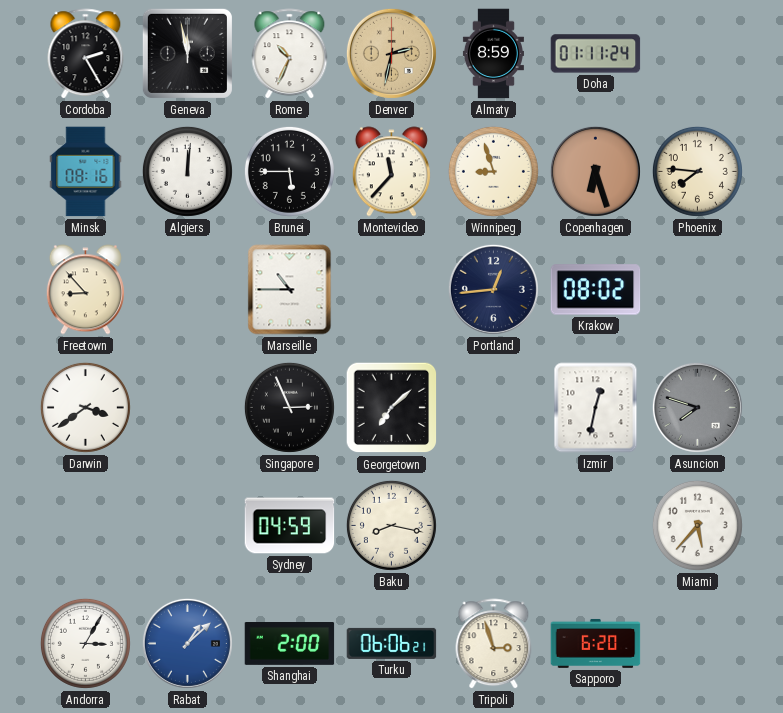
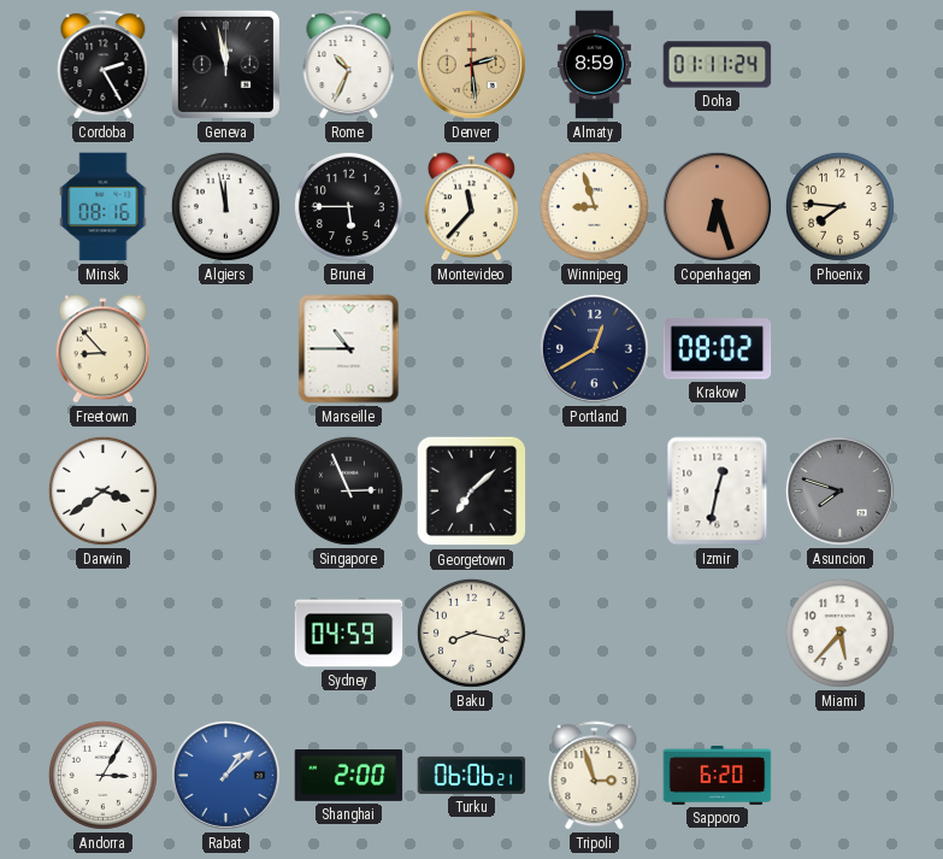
Denver: 2:32 -> 2:29 (471, 64)
Algiers: 12:01 -> 11:58 (225, 206)
Portland: 12:44 -> 12:40 (594, 348)
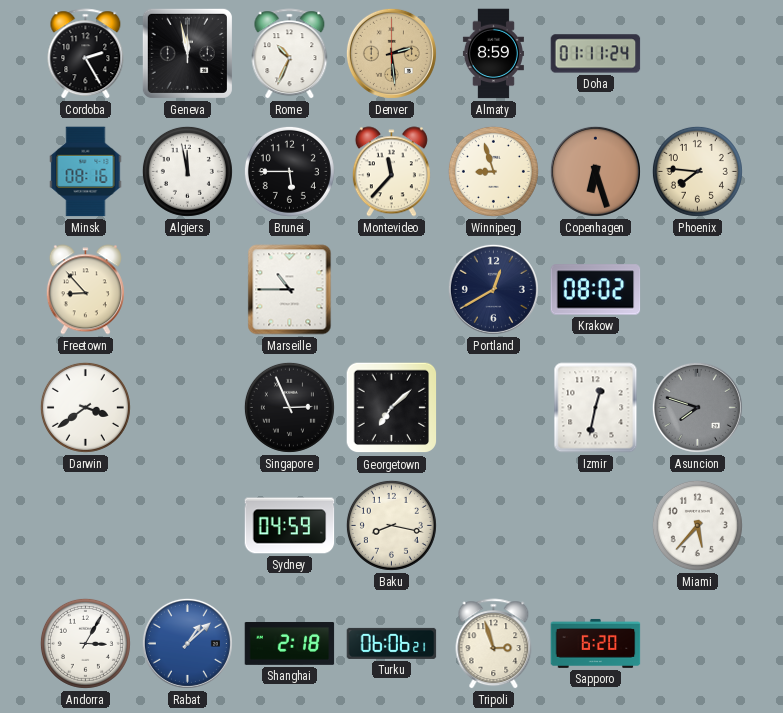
Shanghai: 2:00 -> 2:18 (290, 644)
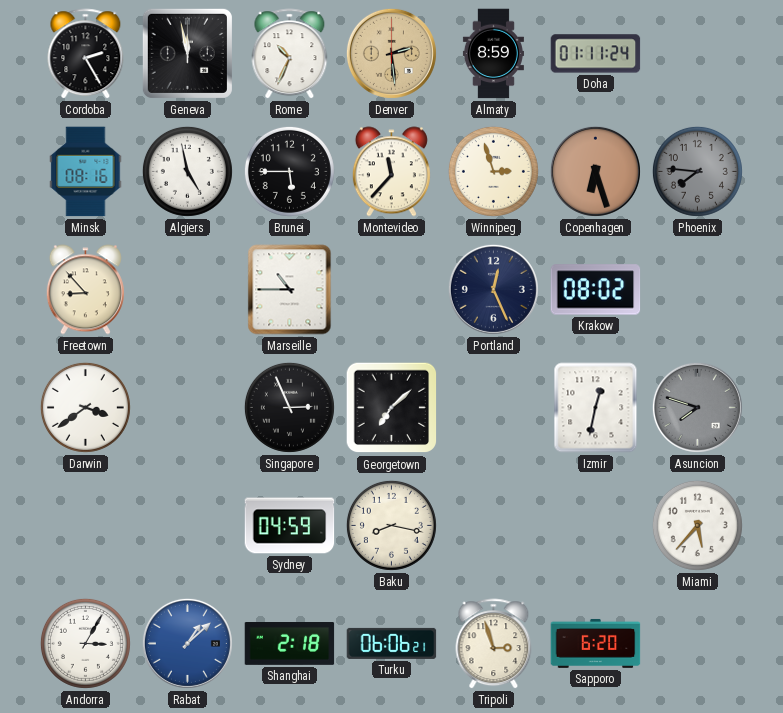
Algiers: 11:58 -> 4:58 (187, 171)
Winnipeg: 8:57 -> 2:57 (493, 171)
Phoenix dial: cream -> grey (697, 171)
Portland: 12:40 -> 12:26 (493, 289)
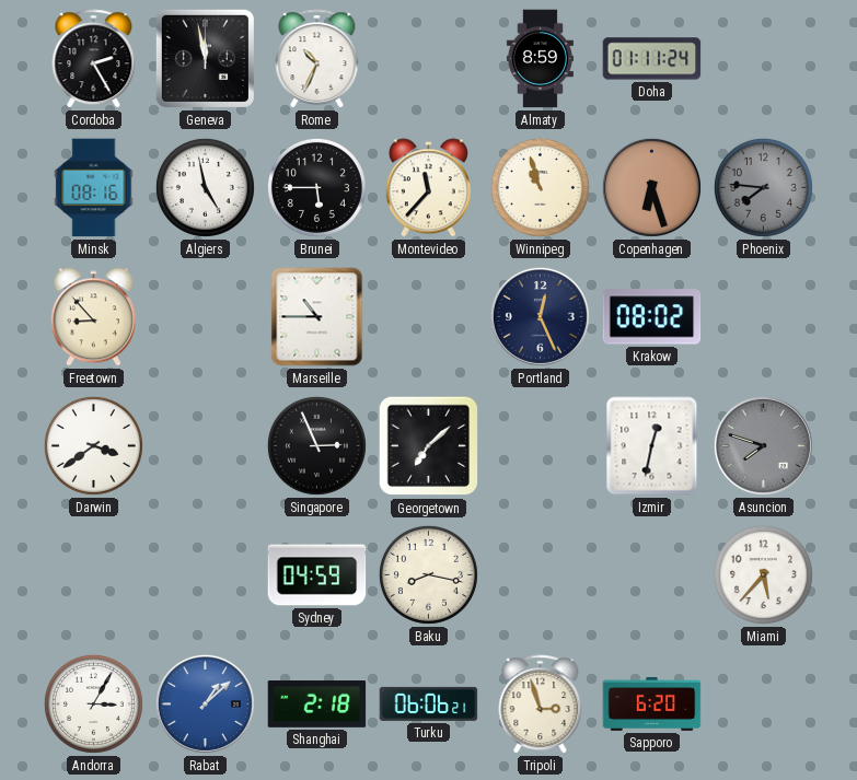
Denver: 2:29 -> none (391, 53)
Winnipeg: 2:57 -> 10:57 (540, 187)
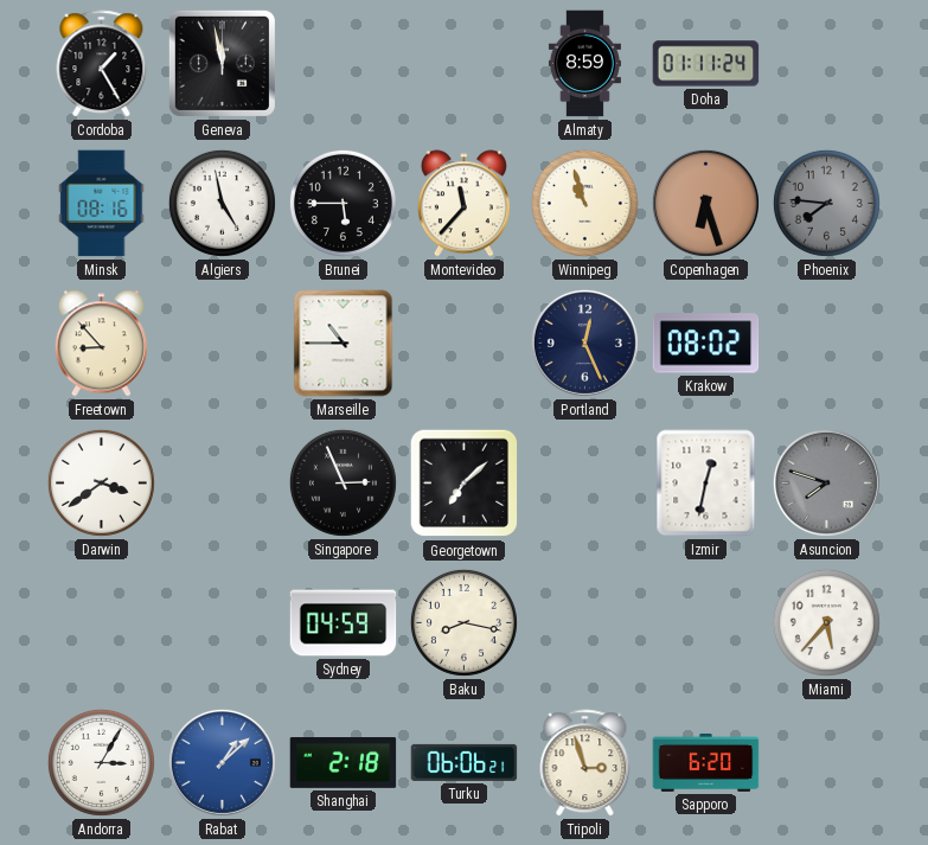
Cordoba: 2:25 -> 1:25 (102, 64)
Rome: 10:34 -> none (317, 59)
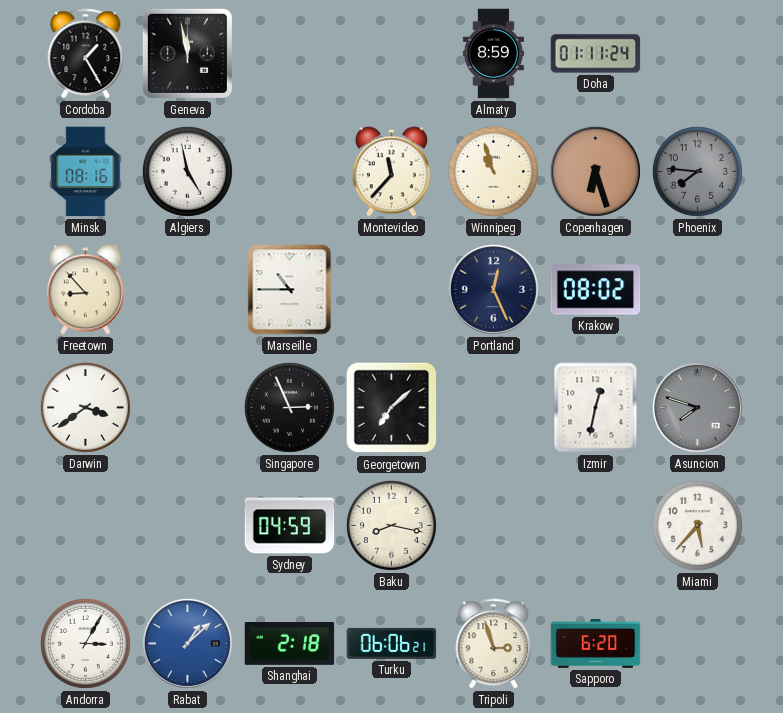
Brunei: 5:45 -> none (343, 203)
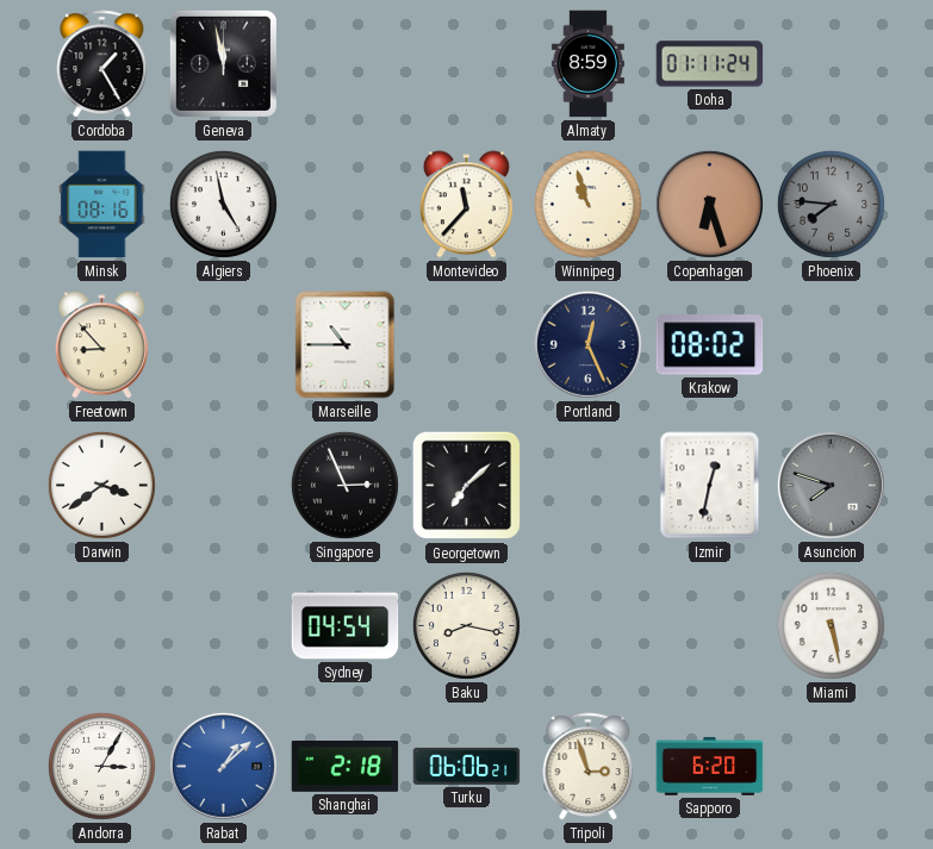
Sydney: 04:59 -> 04:54 (346, 626)
Miami: 5:37 -> 5:28 (831, 625)
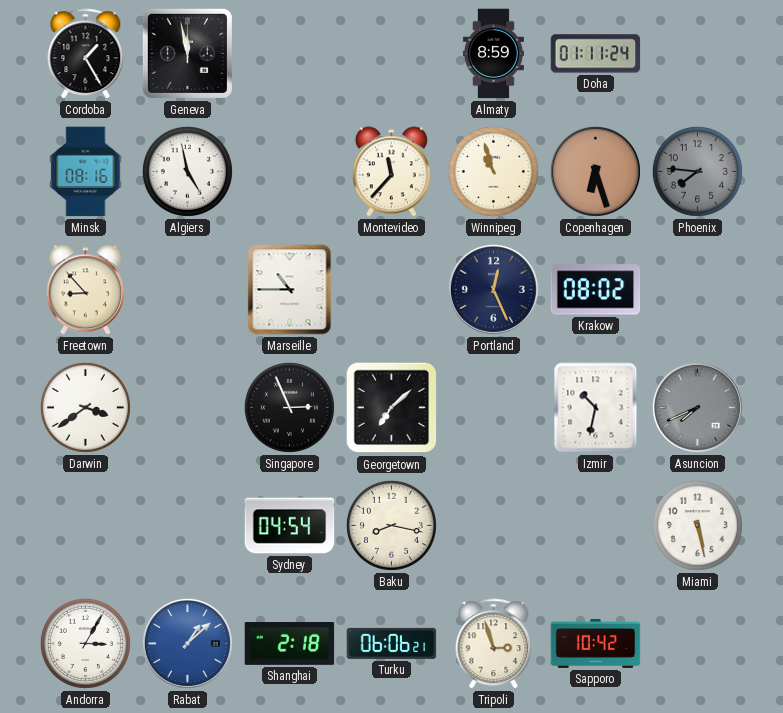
Izmir: 12:32 -> 10:32 (596, 408)
Asuncion: 7:48 -> 7:41 (697, 407)
Sapporo: 6:20 -> 10:42 (596, 643)
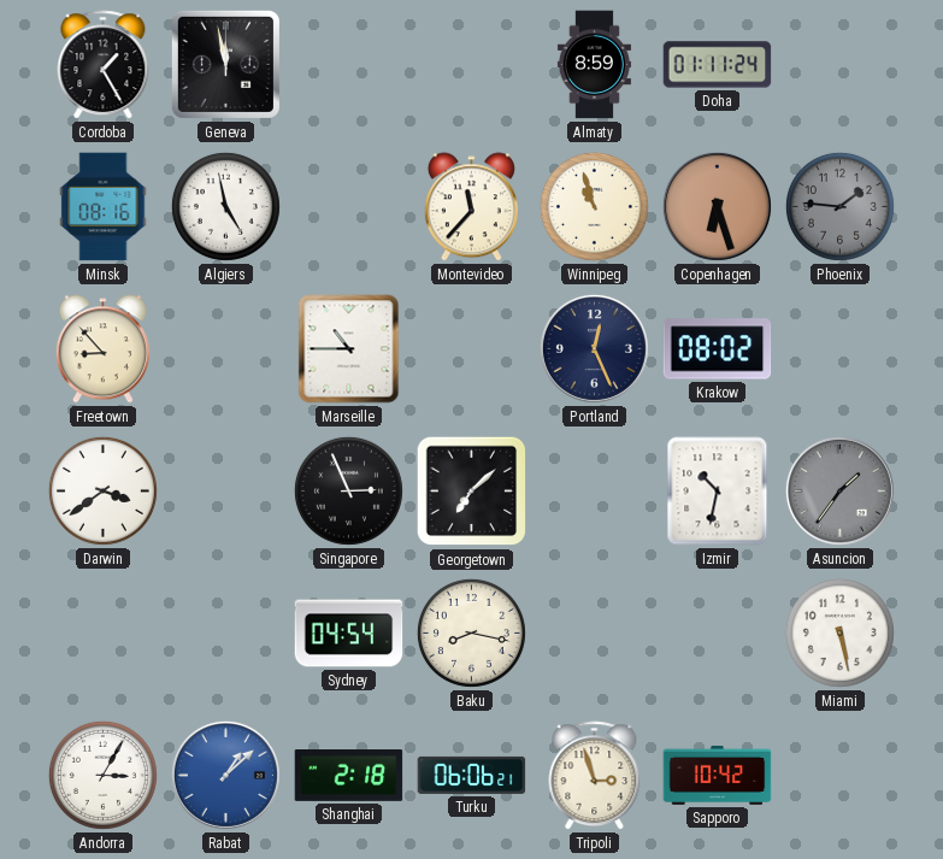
Phoenix: 7:46 -> 1:46 (839, 206)
Asuncion: 7:41 -> 1:36 (839, 490)
